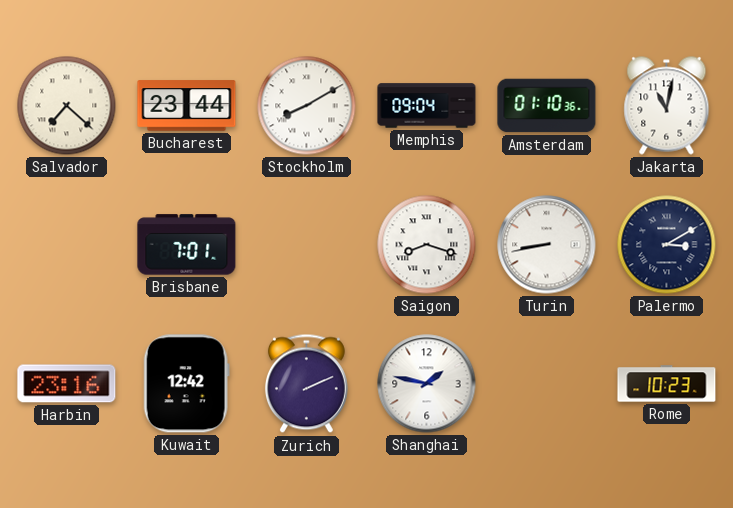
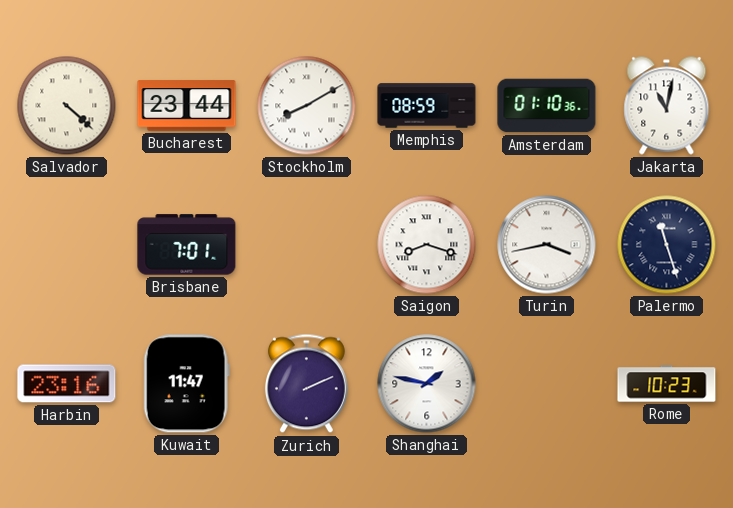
Salvador: 7:22 -> 4:22 (67, 106)
Memphis: 09:04 -> 08:59 (427, 106)
Turin: 8:43 -> 3:43 (547, 245)
Palermo: 3:10 -> 11:27 (667, 245)
Kuwait: 12:42 -> 11:47 (186, 384)
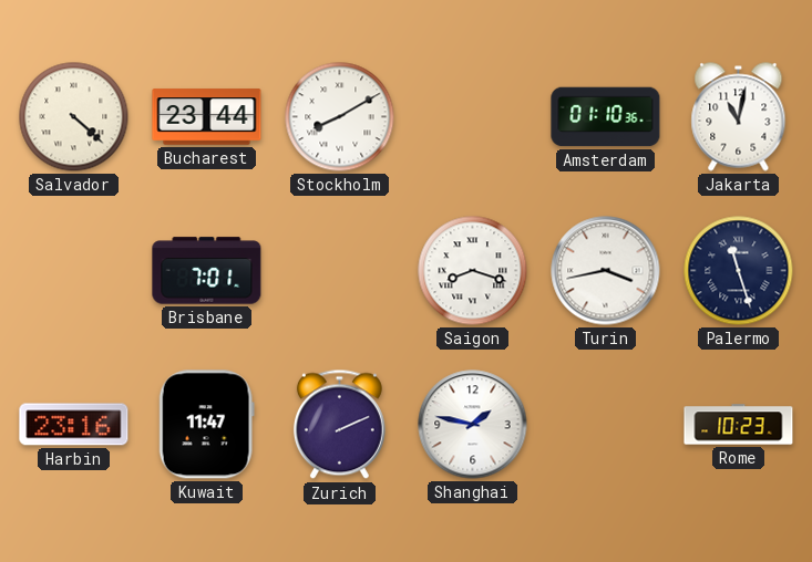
Memphis: 08:59 -> none (427, 106)
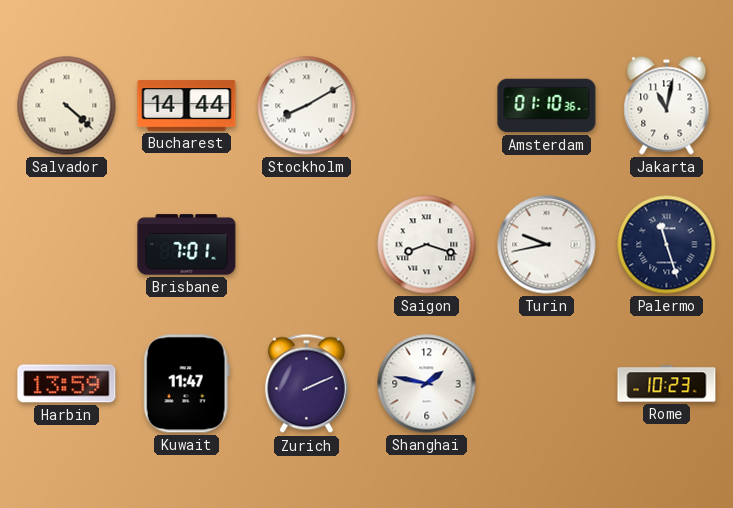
Bucharest: 23:44 -> 14:44 (187, 106)
Turin: 3:43 -> 9:43 (547, 245)
Harbin: 23:16 -> 13:59 (67, 384)
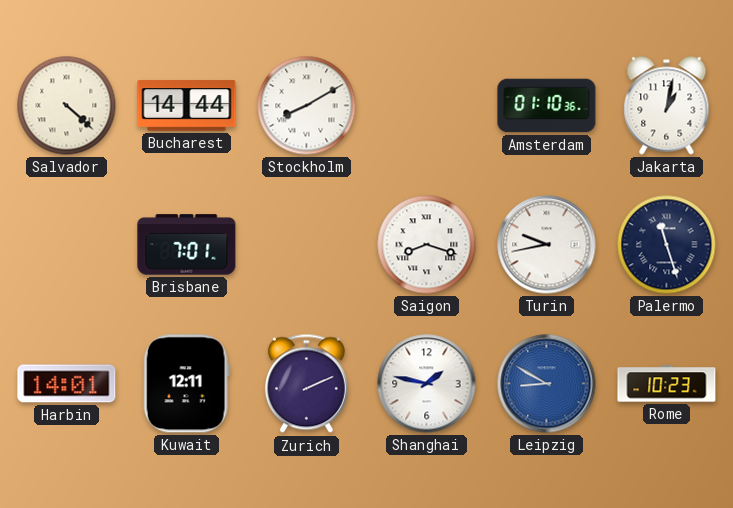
Jakarta: 11:02 -> 1:02 (667, 106)
Harbin: 13:59 -> 14:01 (67, 384)
Kuwait: 11:47 -> 12:11 (186, 384)
Leipzig: none -> 8:50 (547, 384)
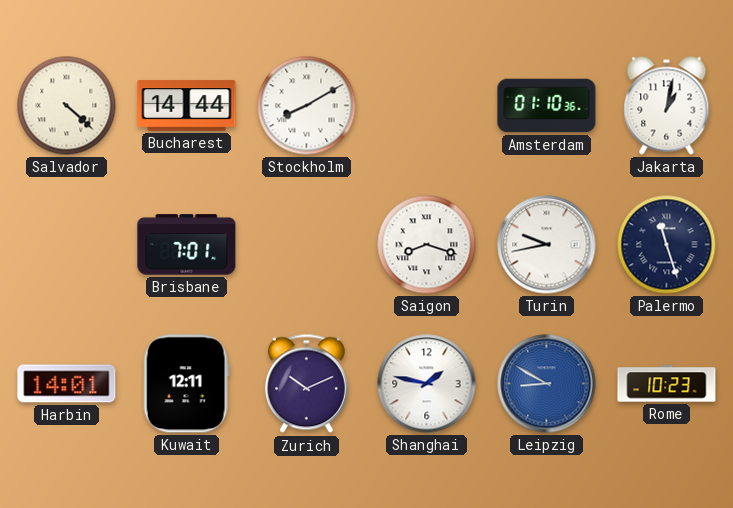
Zurich: 2:11 -> 10:11 (306, 384)
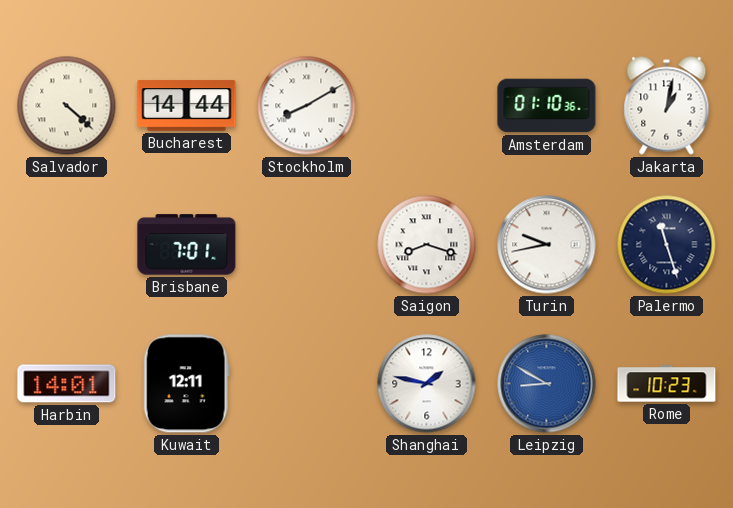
Zurich: 10:11 -> none (306, 384)
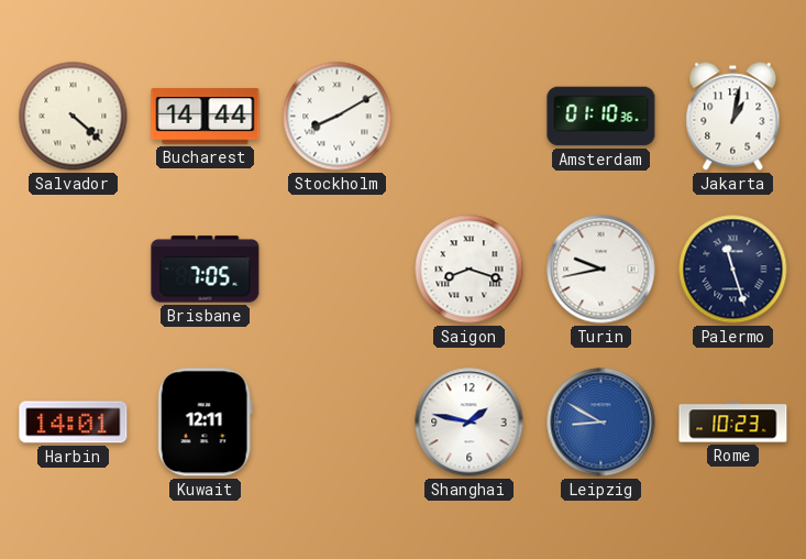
Brisbane: 7:01 -> 7:05 (206, 270)
